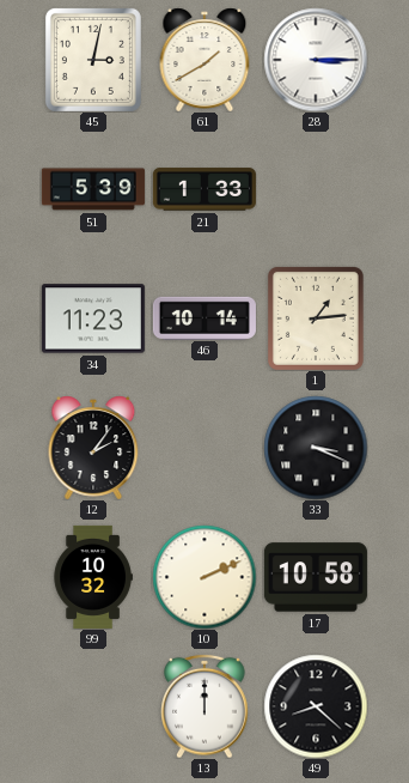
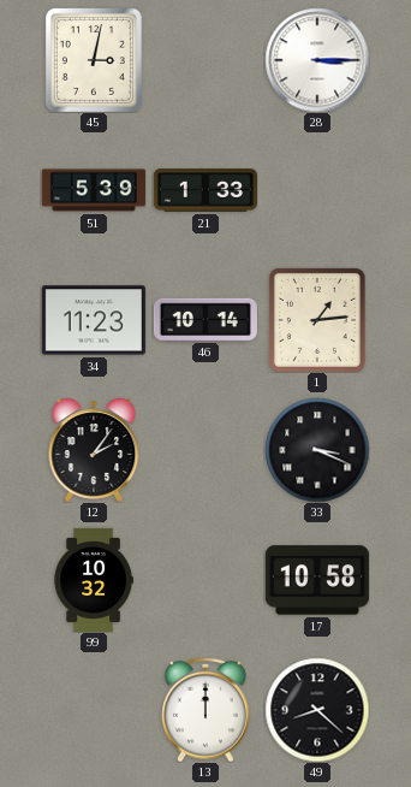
61: 1:40 -> none (204, 60)
10: 2:11 -> none (204, 577)
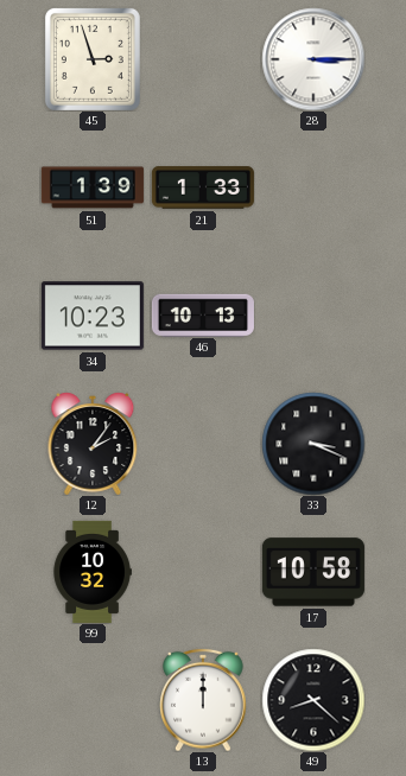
45: 3:02 -> 2:57 (93, 59)
51: 5:39 -> 1:39 (93, 187)
34: 11:23 -> 10:23 (93, 316)
46: 10:14 -> 10:13 (203, 314)
1: 1:14 -> none (317, 320)
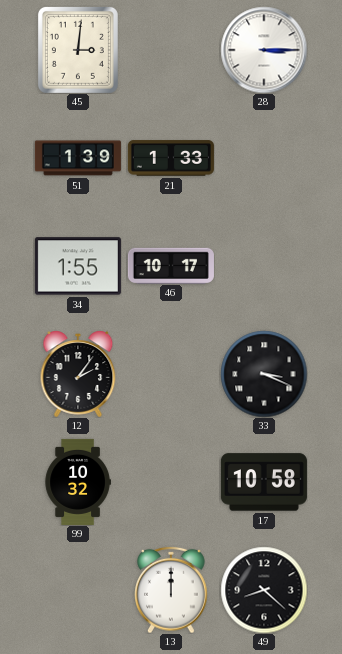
45: 2:57 -> 3:01 (78, 50)
34: 10:23 -> 1:55 (78, 266)
46: 10:13 -> 10:17 (171, 265)
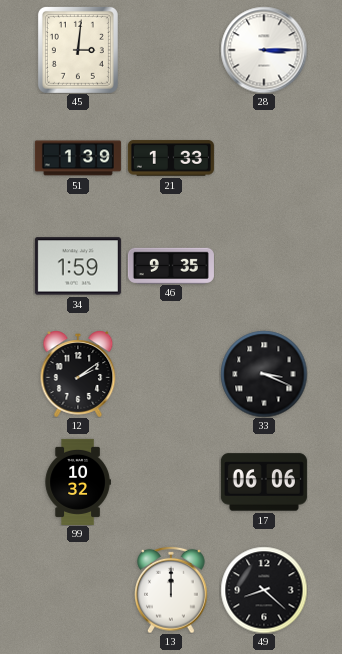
34: 1:55 -> 1:59 (78, 266)
46: 10:17 -> 9:35 (171, 265)
12: 2:06 -> 2:09 (78, 374)
17: 10:58 -> 06:06 (264, 482)
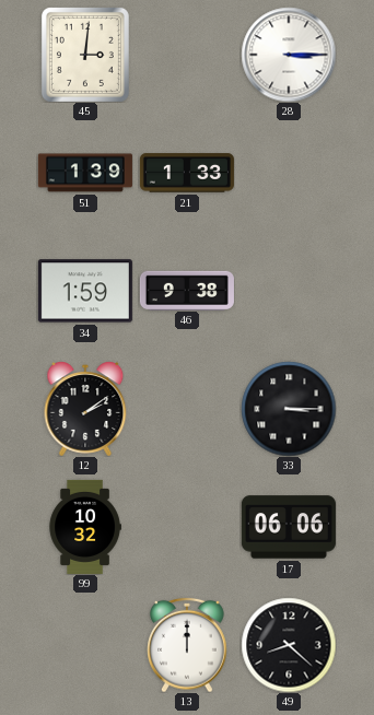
46: 9:35 -> 9:38 (187, 290)
33: 3:19 -> 3:15 (289, 409)
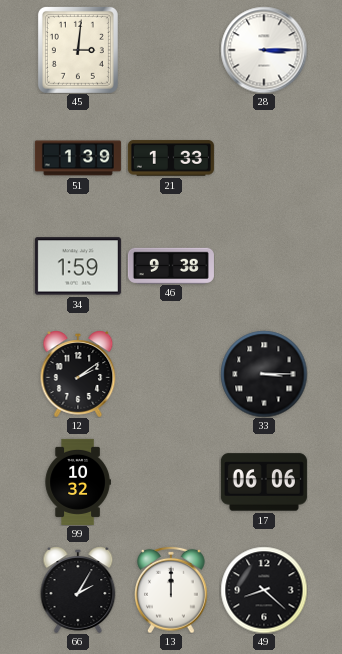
66: none -> 2:05 (78, 590)
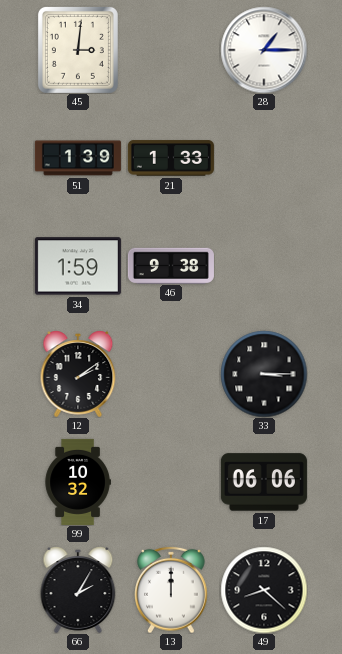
28: 3:15 -> 1:15 (264, 50)
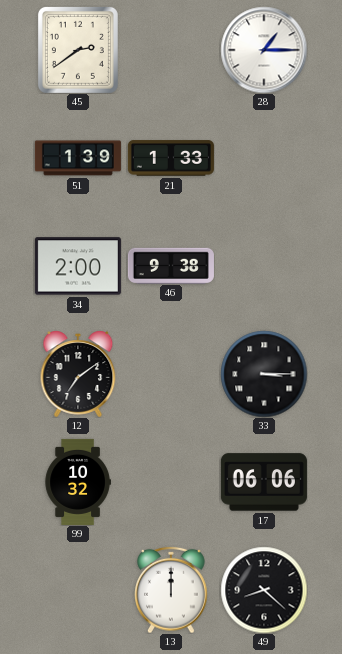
45: 3:01 -> 2:39 (78, 50)
34: 1:59 -> 2:00 (78, 266)
12: 2:09 -> 7:09 (78, 374)
66: 2:05 -> none (78, 590)
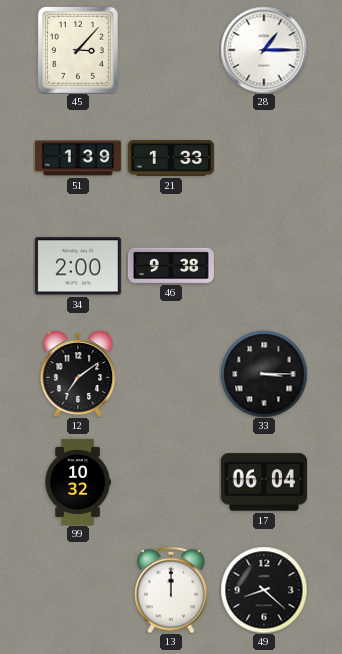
45: 2:39 -> 3:07 (78, 50)
17: 06:06 -> 06:04 (264, 482)
